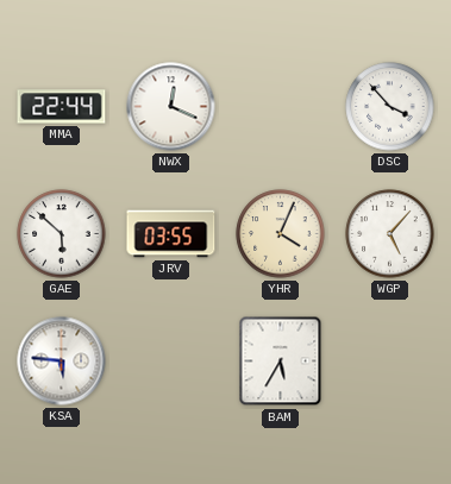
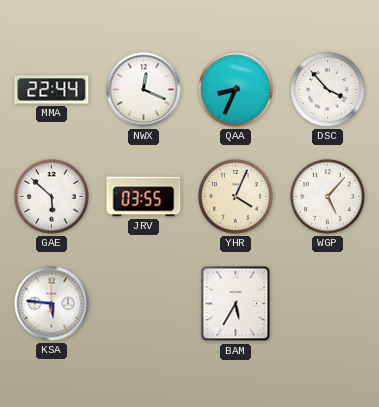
QAA: none -> 8:34 (236, 90)
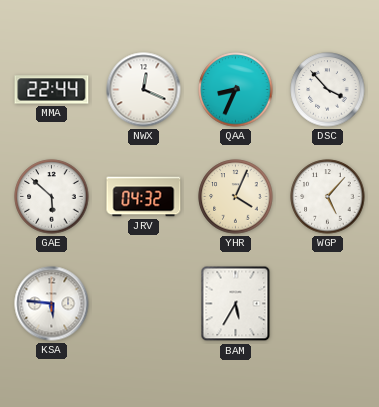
JRV: 03:55 -> 04:32 (144, 197)
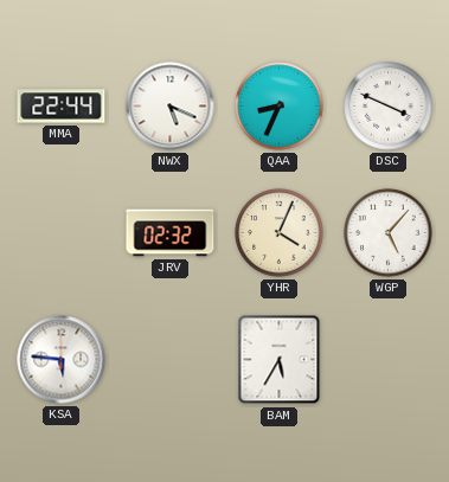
NWX: 12:19 -> 5:19 (171, 107)
DSC: 3:53 -> 3:49 (389, 107)
GAE: 5:52 -> none (52, 197)
JRV: 04:32 -> 02:32 (171, 233)
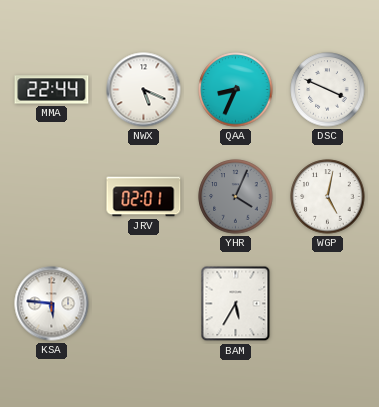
JRV: 02:32 -> 02:01 (144, 197)
YHR dial: cream -> grey (236, 197)
WGP: 5:07 -> 5:02 (328, 197)
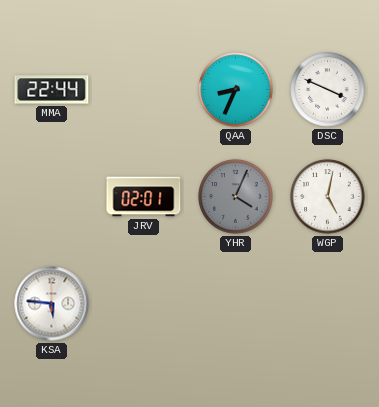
NWX: 5:19 -> none (144, 90)
BAM: 5:35 -> none (236, 304)
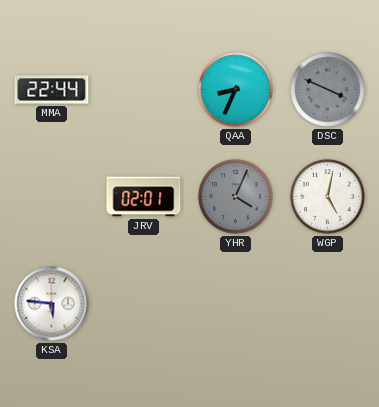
DSC dial: white -> grey (328, 90)
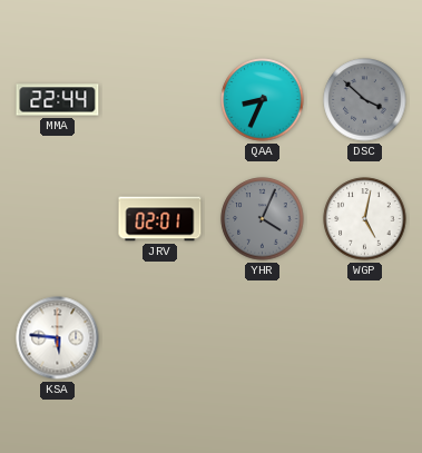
DSC: 3:49 -> 3:52 (365, 100)
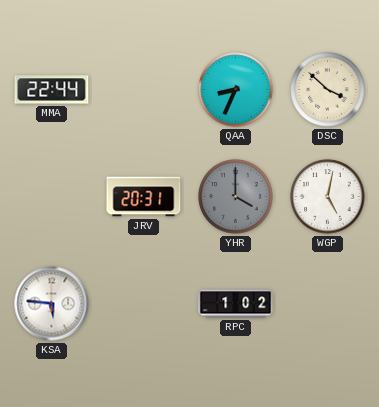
DSC dial: grey -> cream (328, 90)
JRV: 02:01 -> 20:31 (144, 197)
YHR: 4:04 -> 4:00 (236, 197)
RPC: none -> 1:02 (236, 304)
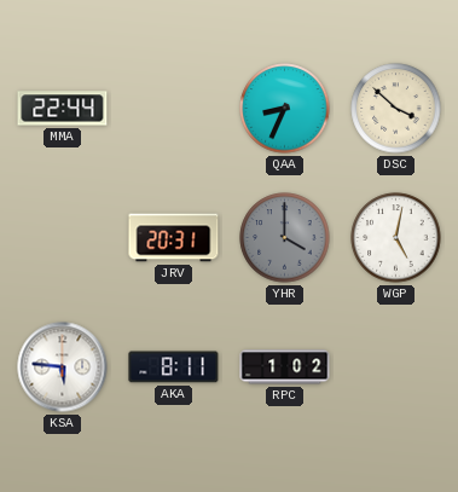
AKA: none -> 8:11 (174, 367)
